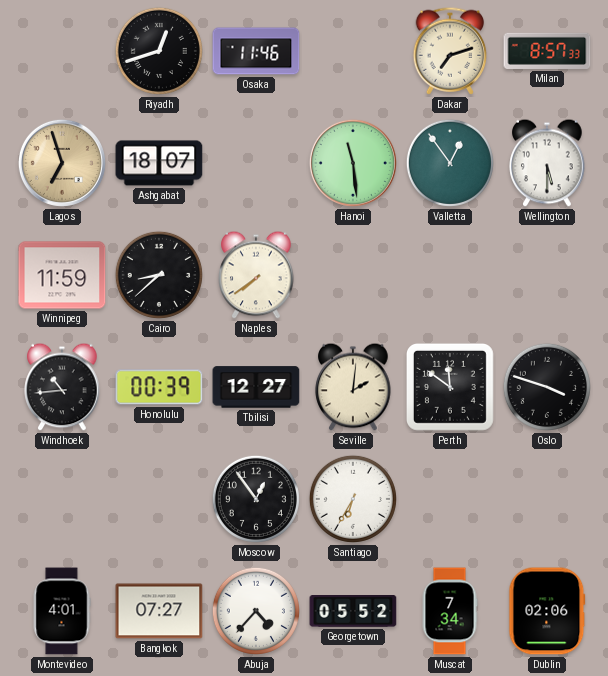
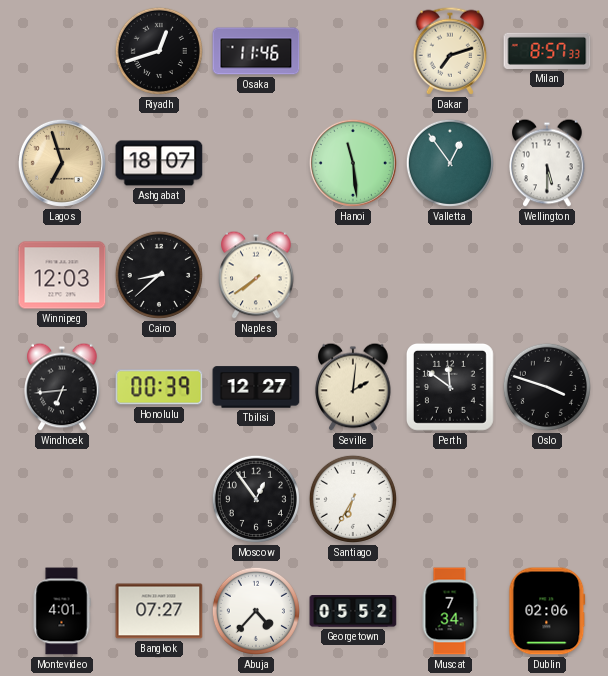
Winnipeg: 11:59 -> 12:03 (62, 275)
Windhoek: 10:44 -> 6:44 (62, 387)
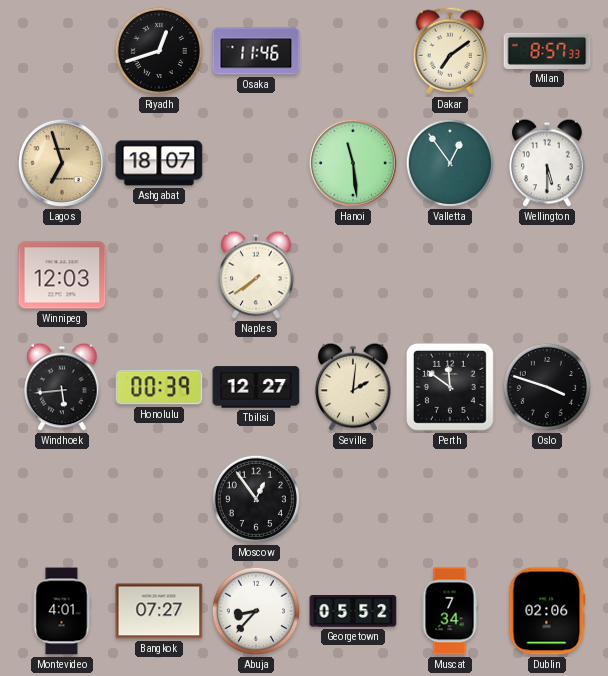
Dakar: 7:12 -> 7:09 (450, 51)
Cairo: 8:38 -> none (159, 275)
Windhoek: 6:44 -> 5:44 (62, 387)
Santiago: 6:35 -> none (353, 499)
Abuja: 4:37 -> 8:37 (256, 611)
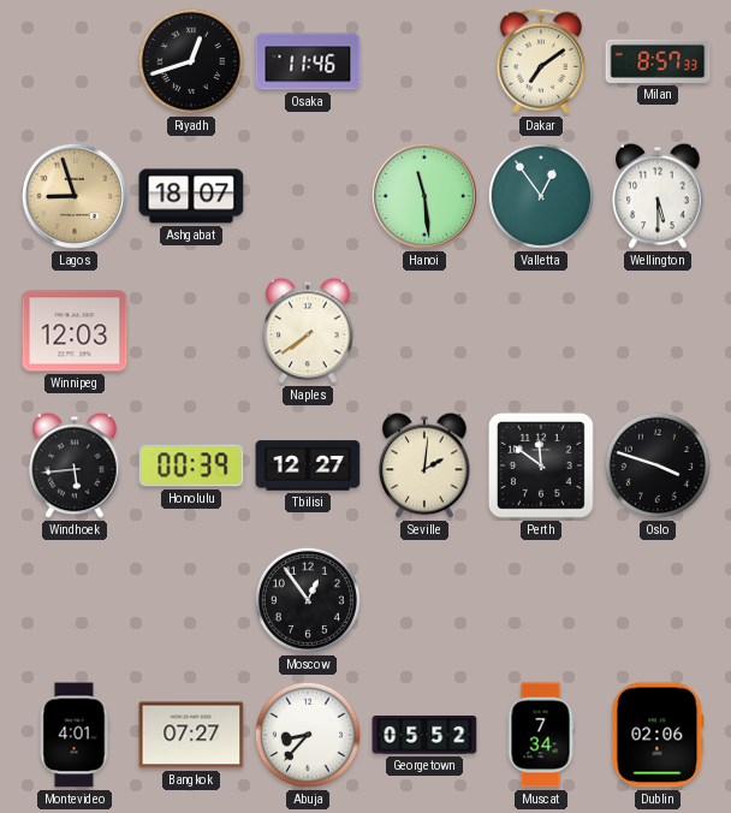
Lagos: 6:57 -> 8:57 (75, 196)
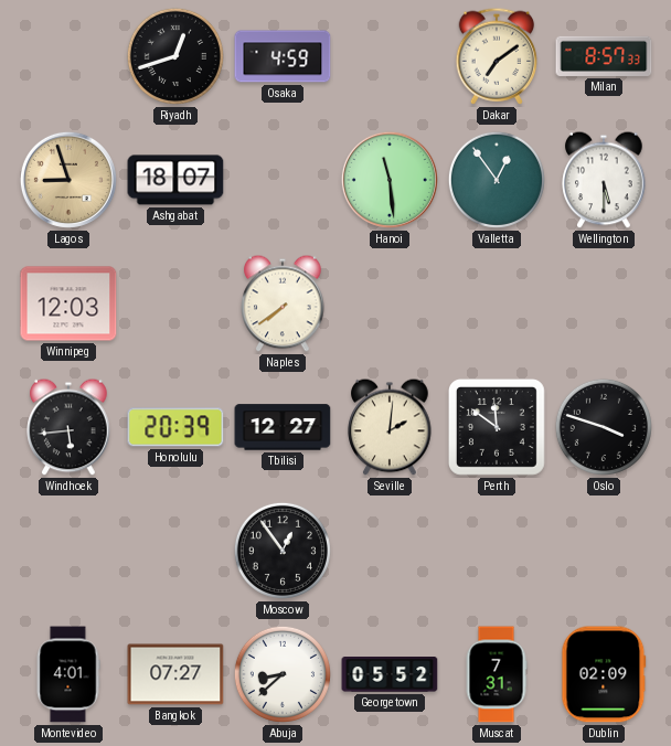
Osaka: 11:46 -> 4:59 (283, 56)
Honolulu: 00:39 -> 20:39 (175, 427)
Abuja: 8:37 -> 8:38 (283, 674)
Muscat: 7:34 -> 7:31 (497, 674)
Dublin: 02:06 -> 02:09 (604, 674)
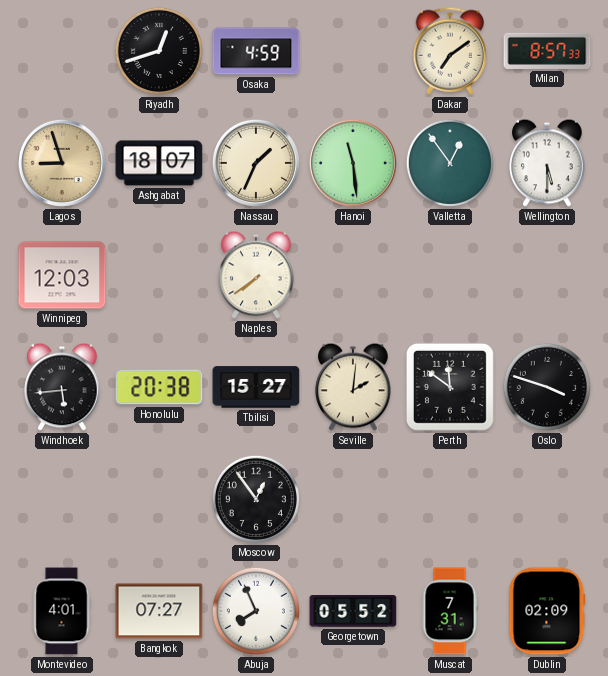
Nassau: none -> 1:34 (256, 163)
Honolulu: 20:39 -> 20:38 (159, 387)
Tbilisi: 12:27 -> 15:27 (256, 387)
Abuja: 8:38 -> 7:56 (256, 611)
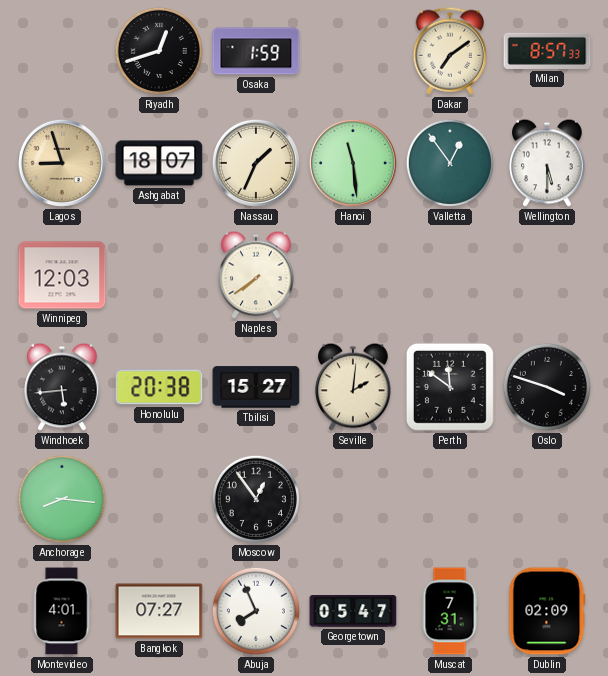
Osaka: 4:59 -> 1:59 (256, 51)
Anchorage: none -> 8:16 (62, 499)
Georgetown: 05:52 -> 05:47 (353, 612)
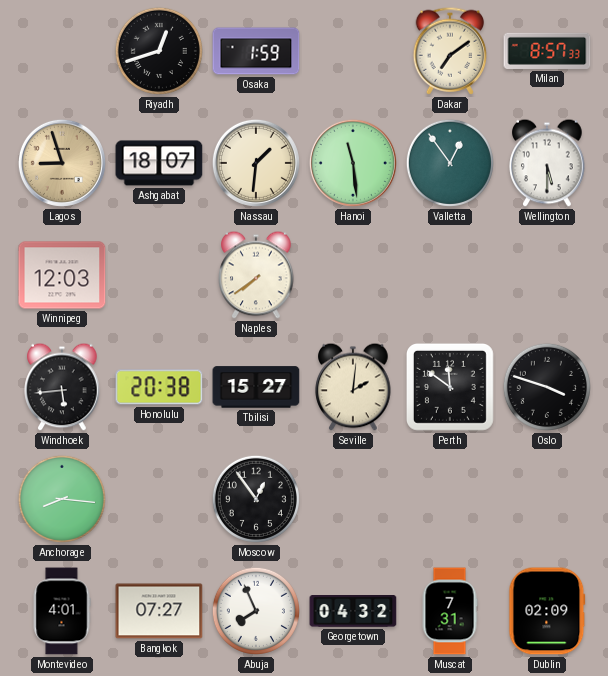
Nassau: 1:34 -> 1:31 (256, 163)
Georgetown: 05:47 -> 04:32 (353, 612)
